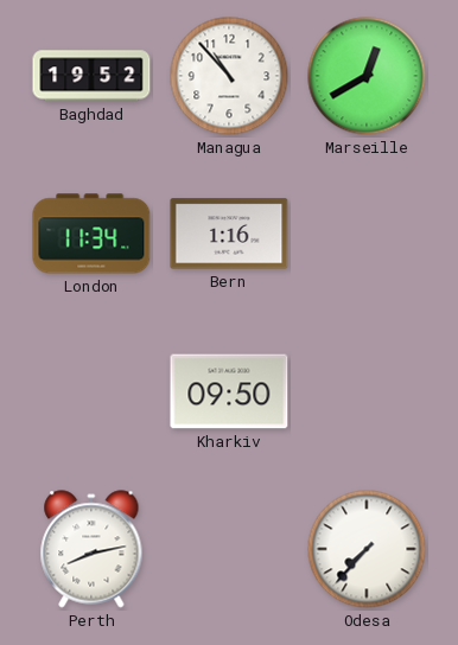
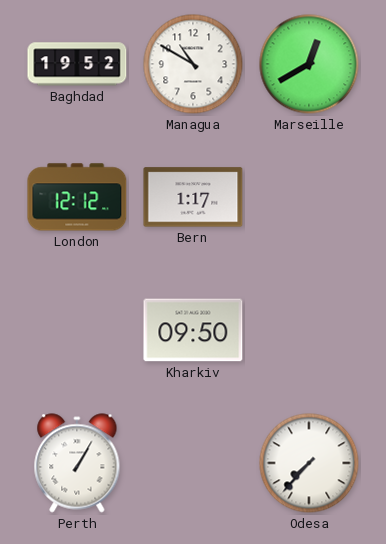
Managua: 10:53 -> 10:50 (193, 64)
London: 11:34 -> 12:12 (77, 197)
Bern: 1:16 -> 1:17 (193, 197)
Perth: 8:13 -> 1:05 (77, 463)
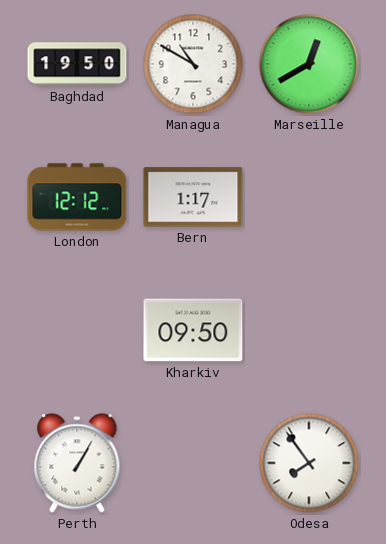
Baghdad: 19:52 -> 19:50 (77, 64)
Odesa: 7:37 -> 7:54 (309, 463)
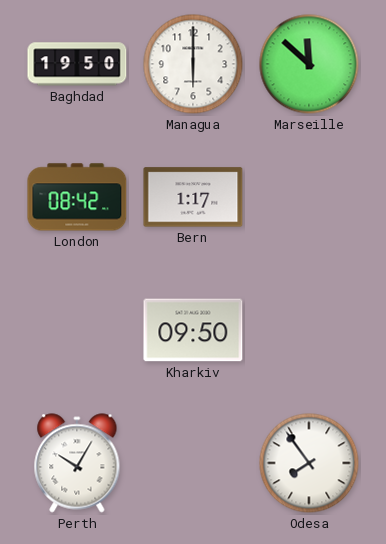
Managua: 10:50 -> 6:00 (193, 64)
Marseille: 12:40 -> 11:52 (309, 64)
London: 12:12 -> 08:42 (77, 197)
Perth: 1:05 -> 10:05 (77, 463)
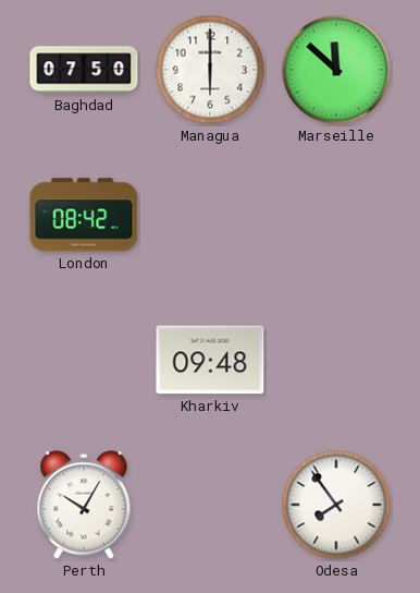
Baghdad: 19:50 -> 07:50 (84, 70)
Bern: 1:17 -> none (193, 197)
Kharkiv: 09:50 -> 09:48 (210, 360)
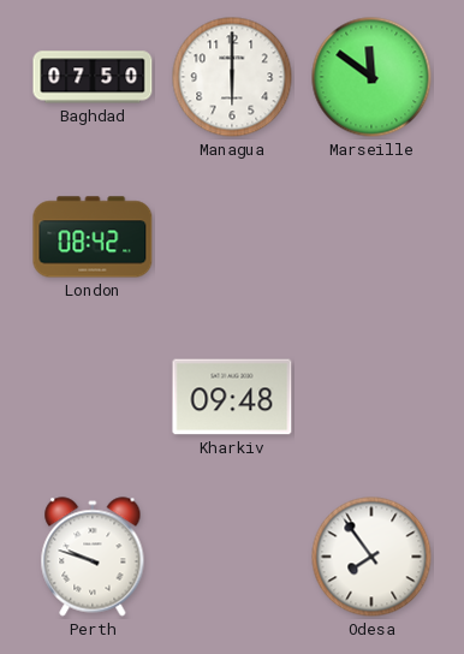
Marseille: 11:52 -> 11:51 (371, 77)
Perth: 10:05 -> 9:48 (93, 557)
